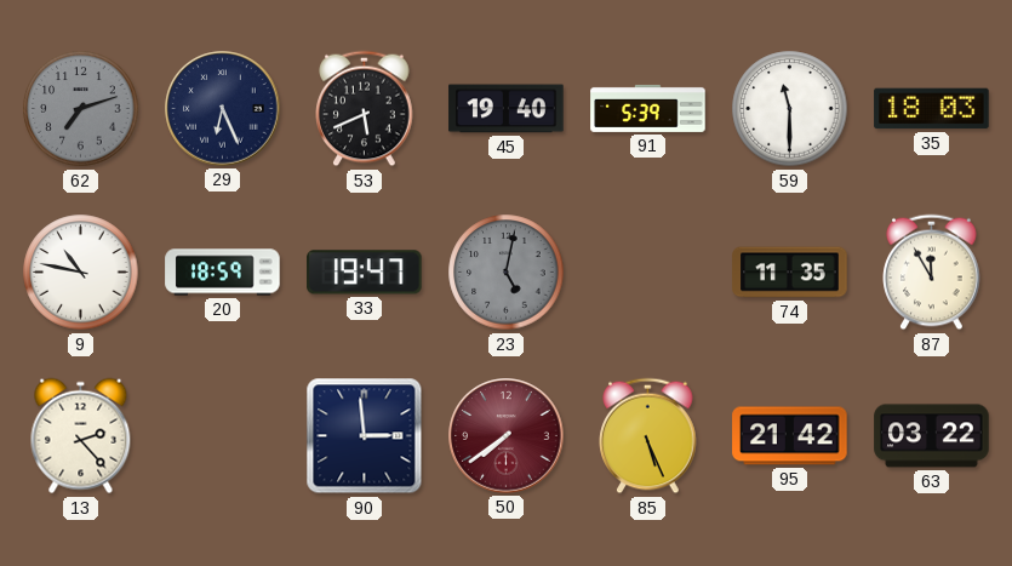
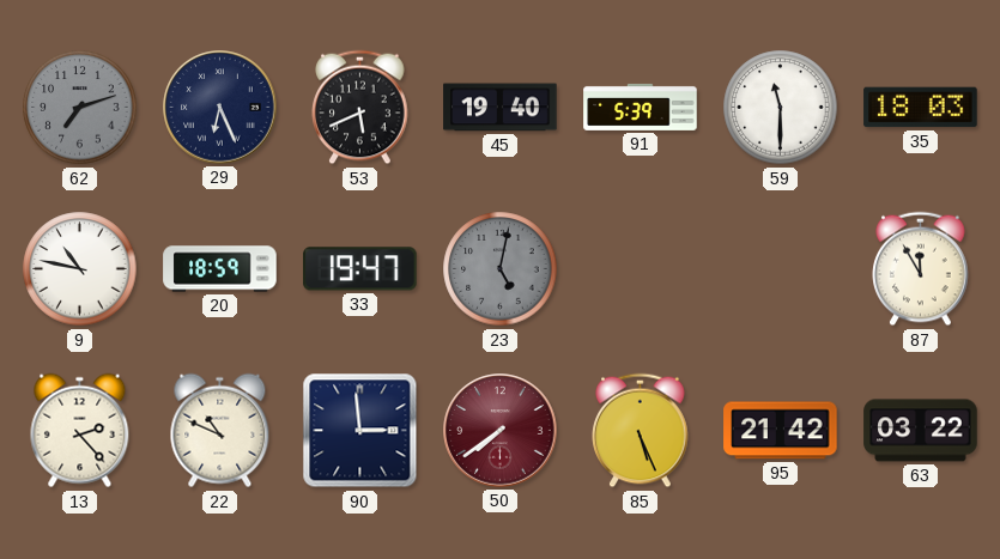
74: 11:35 -> none (790, 273)
22: none -> 10:49 (220, 431)
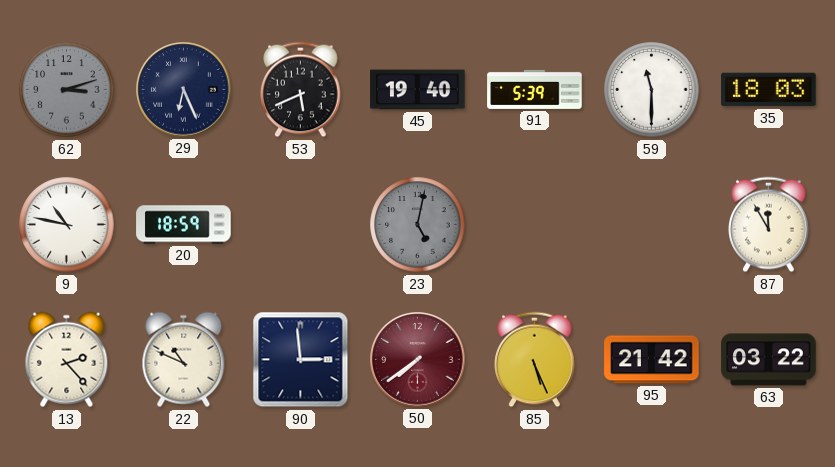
62: 7:12 -> 3:12 (67, 90)
33: 19:47 -> none (360, 269)
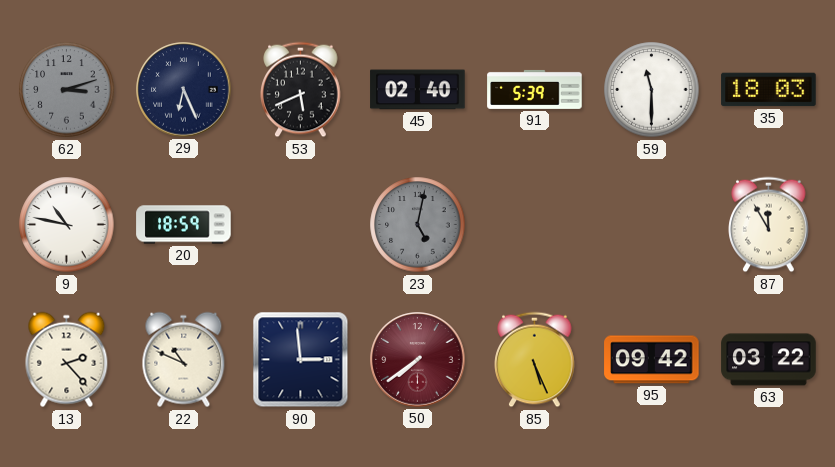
45: 19:40 -> 02:40 (418, 90)
95: 21:42 -> 09:42 (652, 360)
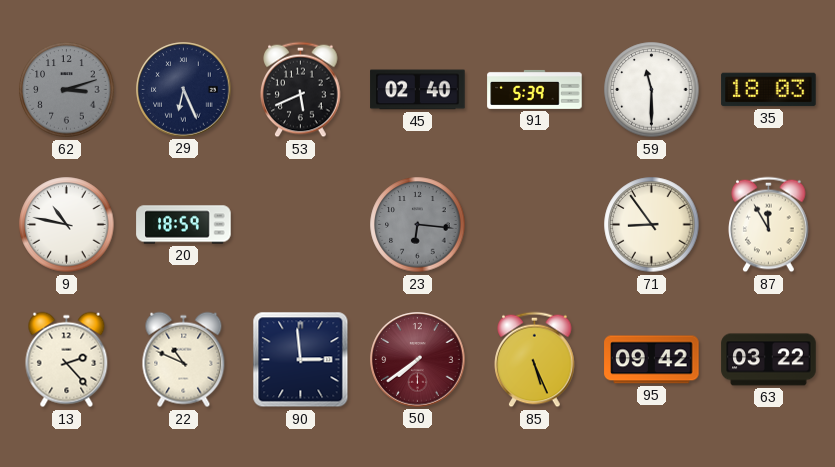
23: 5:02 -> 6:16 (418, 225)
71: none -> 8:54 (652, 225)
